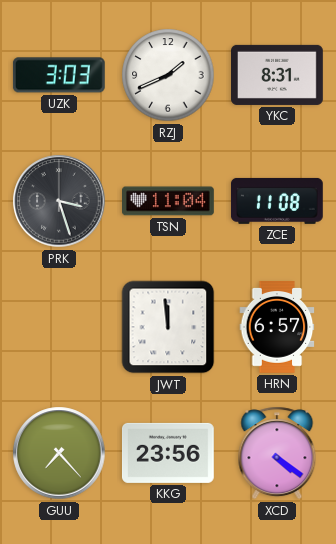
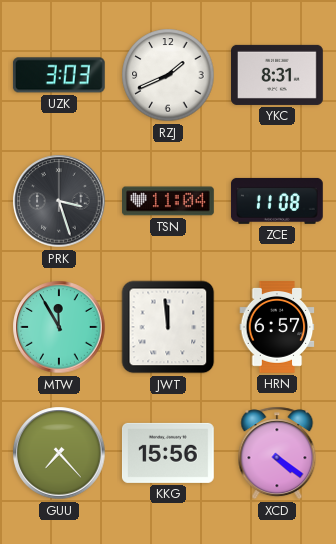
MTW: none -> 11:55 (59, 327)
KKG: 23:56 -> 15:56 (168, 453)
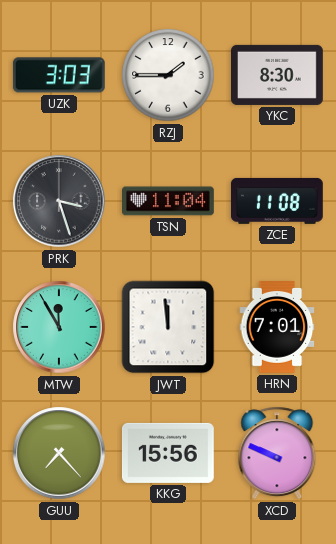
RZJ: 1:41 -> 1:45 (168, 75)
YKC: 8:31 -> 8:30 (278, 75)
HRN: 6:57 -> 7:01 (277, 328)
XCD: 4:21 -> 9:49 (277, 453)
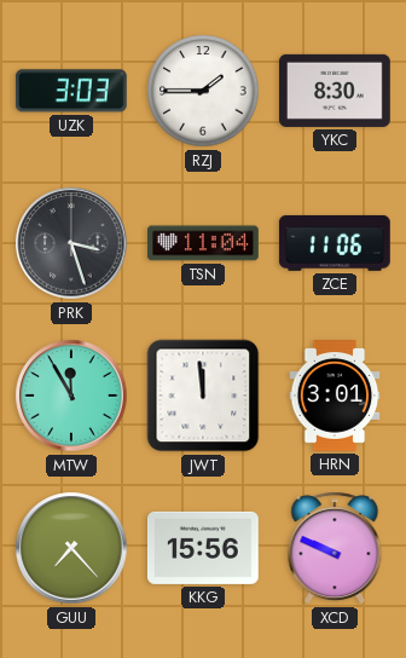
ZCE: 11:08 -> 11:06 (335, 243)
HRN: 7:01 -> 3:01 (335, 397)
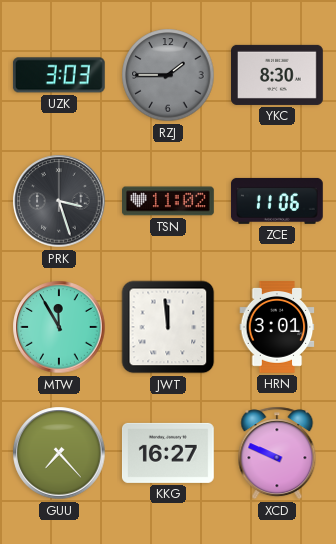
RZJ dial: white -> grey (168, 75)
TSN: 11:04 -> 11:02 (169, 201)
KKG: 15:56 -> 16:27 (168, 453)
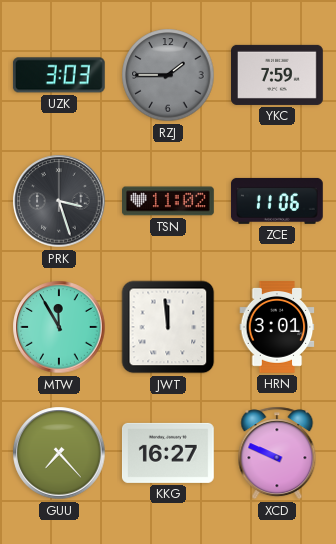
YKC: 8:30 -> 7:59 (278, 75)
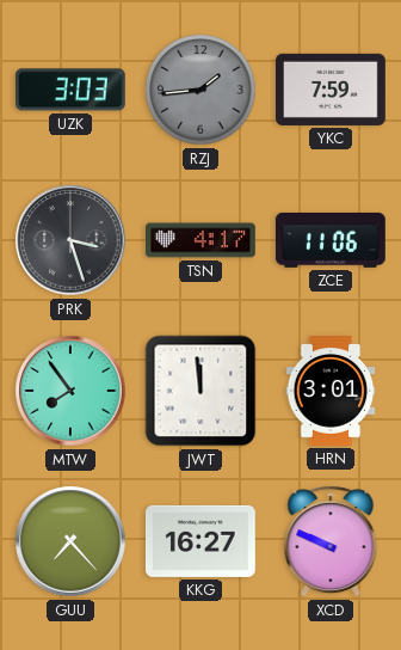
RZJ: 1:45 -> 1:44 (200, 90)
TSN: 11:02 -> 4:17 (202, 240)
MTW: 11:55 -> 7:54 (70, 391)
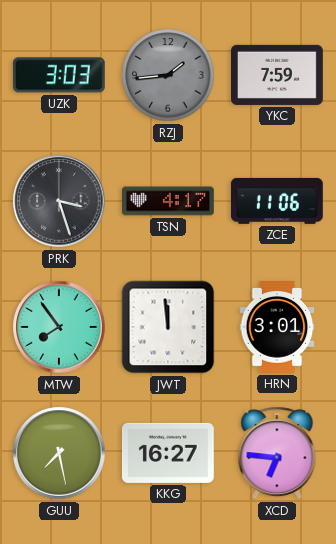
GUU: 7:23 -> 7:28 (59, 453)
XCD: 9:49 -> 6:46 (277, 453)
